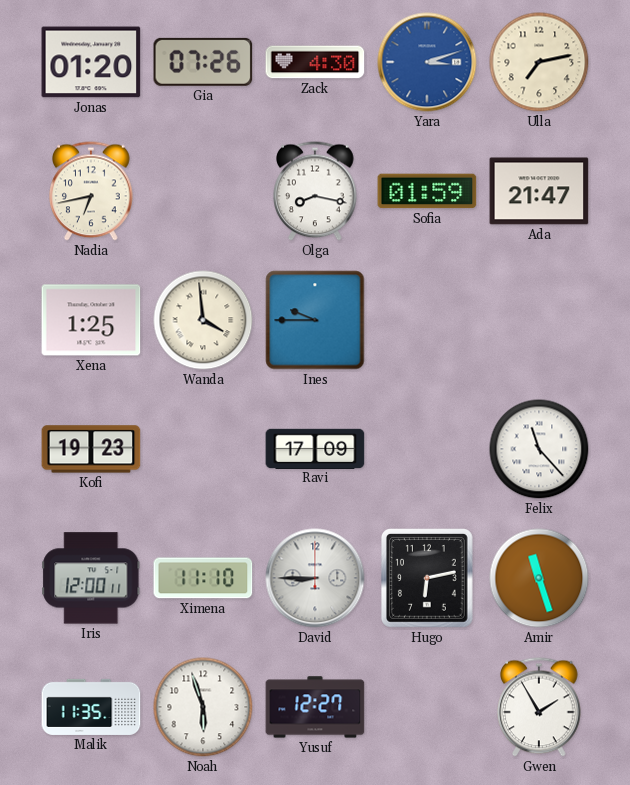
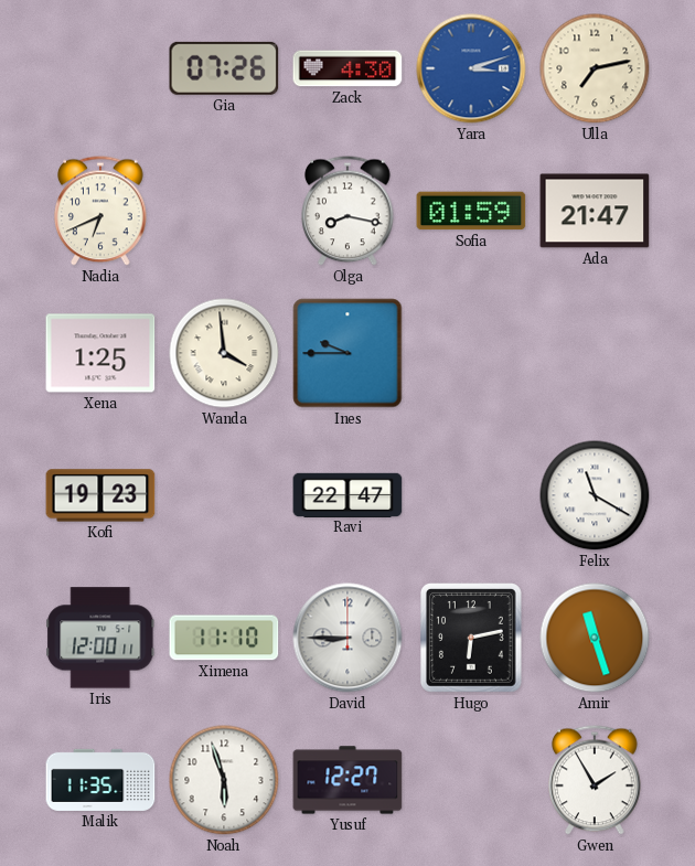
Jonas: 01:20 -> none (91, 62)
Nadia: 6:43 -> 6:41 (100, 211)
Ravi: 17:09 -> 22:47 (347, 494)
Felix: 11:23 -> 11:20 (595, 495)
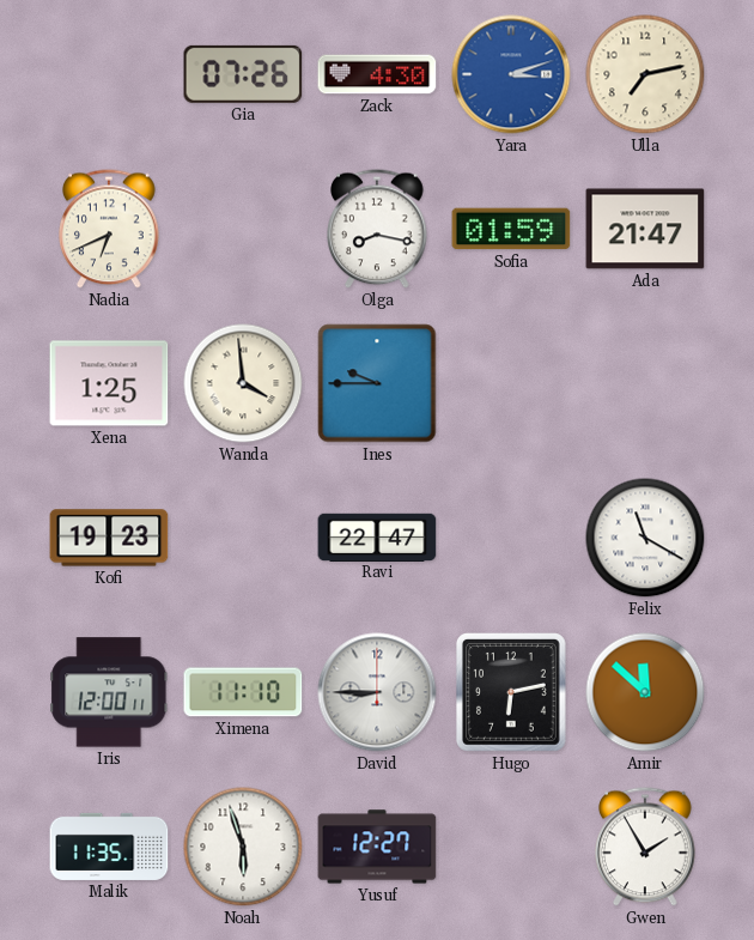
Amir: 11:27 -> 11:52 (645, 692)
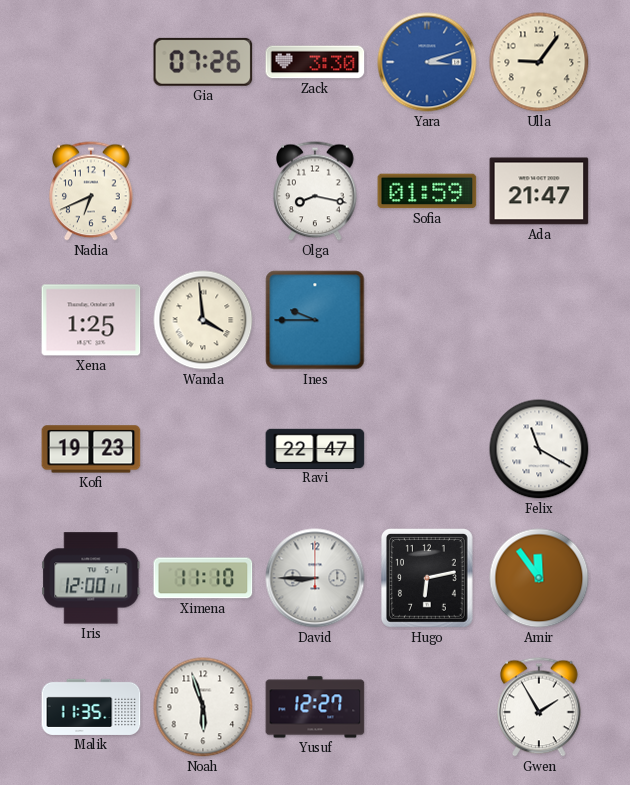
Zack: 4:30 -> 3:30 (315, 62)
Ulla: 7:13 -> 9:06 (539, 62)
Amir: 11:52 -> 11:54 (539, 578)
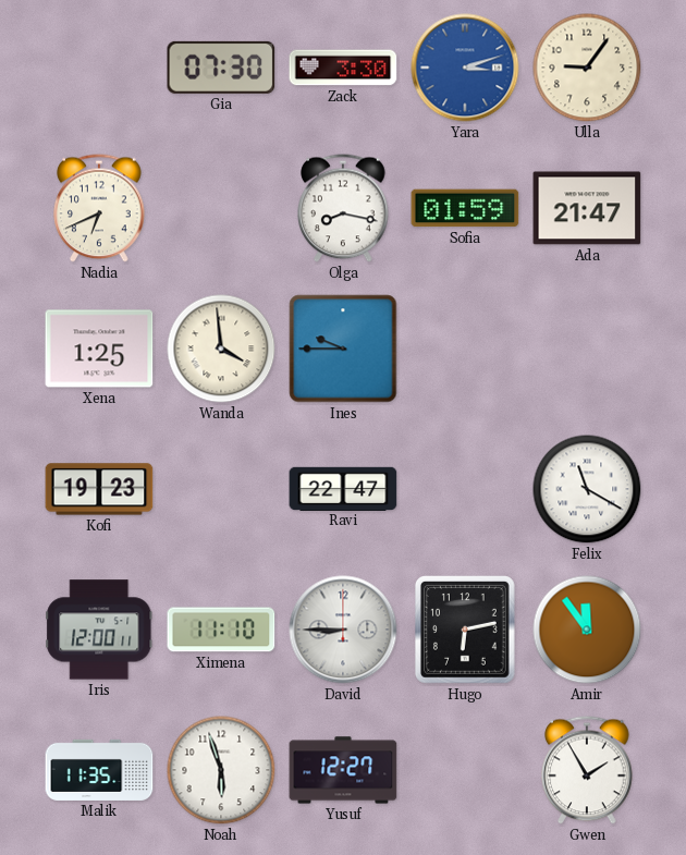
Gia: 07:26 -> 07:30 (221, 68)
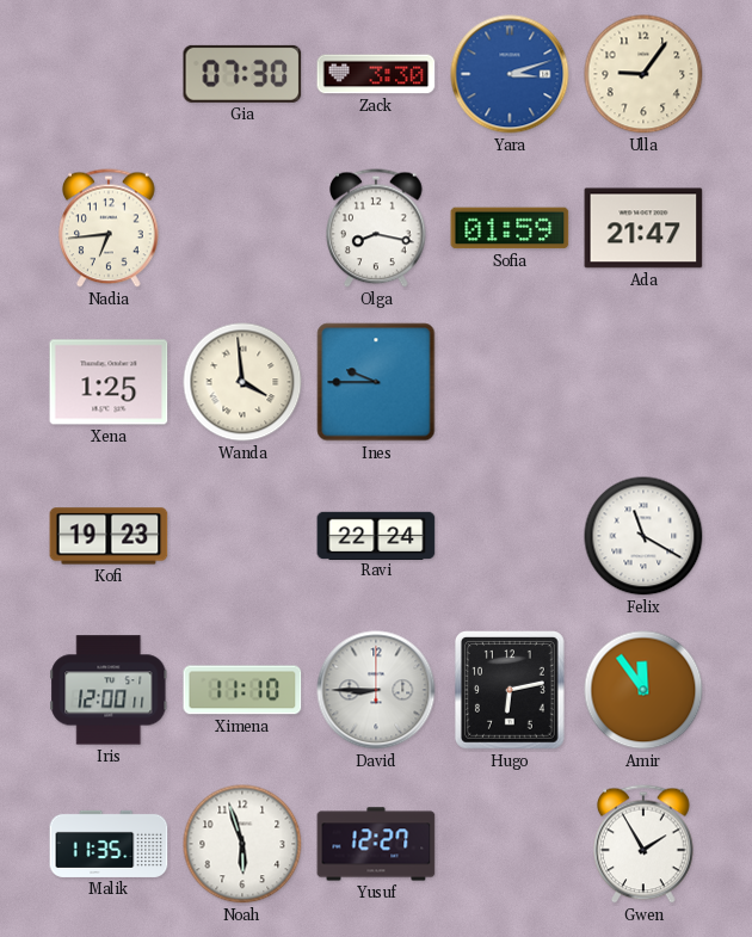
Nadia: 6:41 -> 6:44 (109, 228)
Ravi: 22:47 -> 22:24 (376, 535)
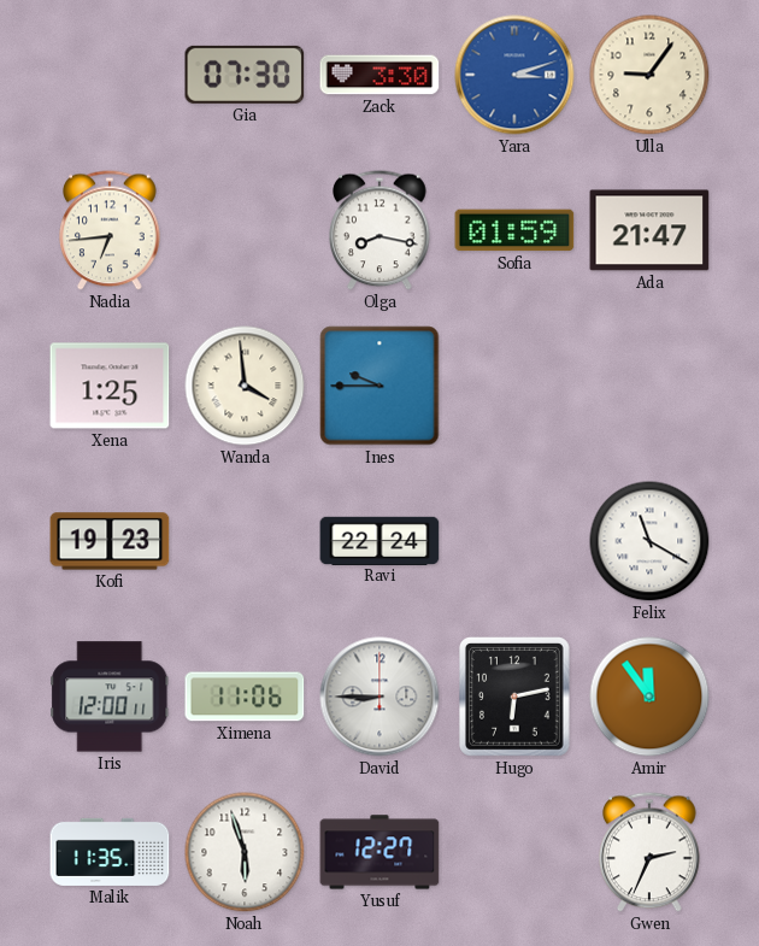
Ximena: 11:10 -> 11:06 (245, 697)
Gwen: 1:55 -> 2:34 (649, 852)
